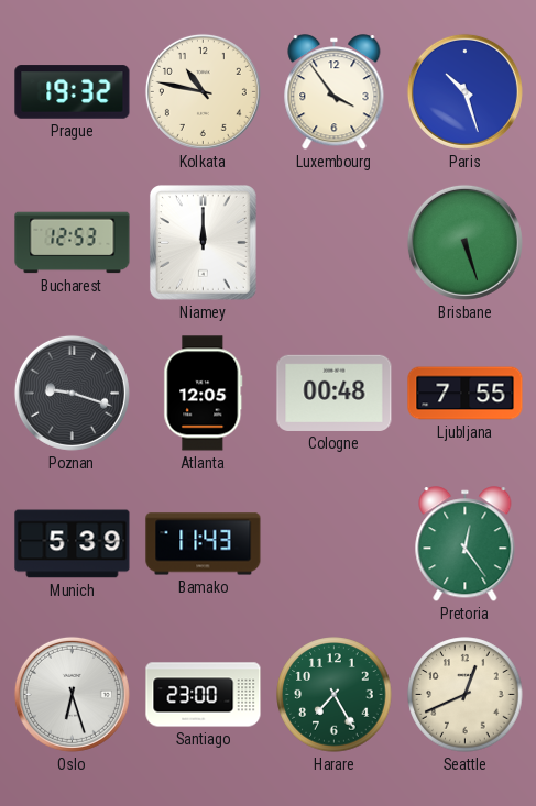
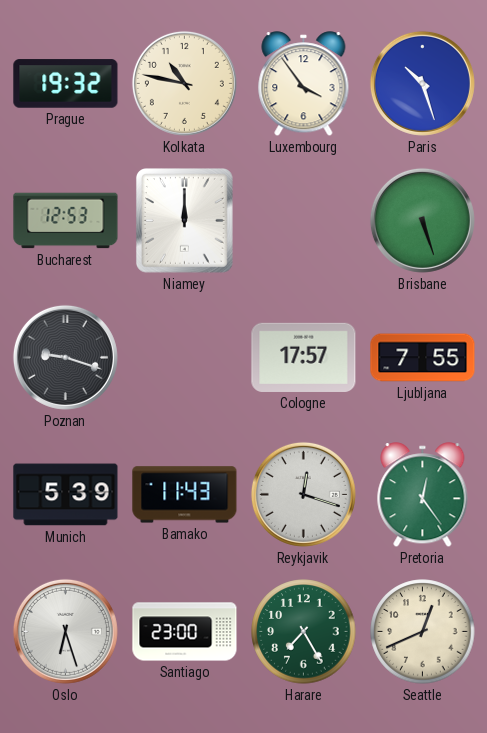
Atlanta: 12:05 -> none (204, 394)
Cologne: 00:48 -> 17:57 (304, 357)
Reykjavik: none -> 12:18 (303, 494)
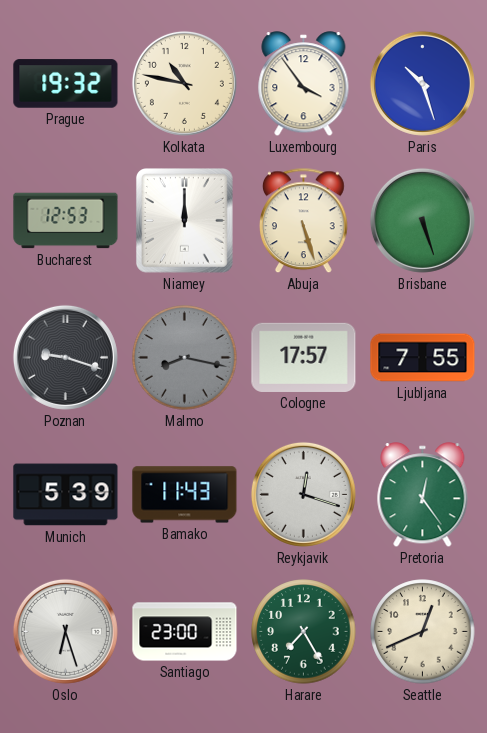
Abuja: none -> 5:27 (304, 221)
Malmo: none -> 8:17 (185, 358)
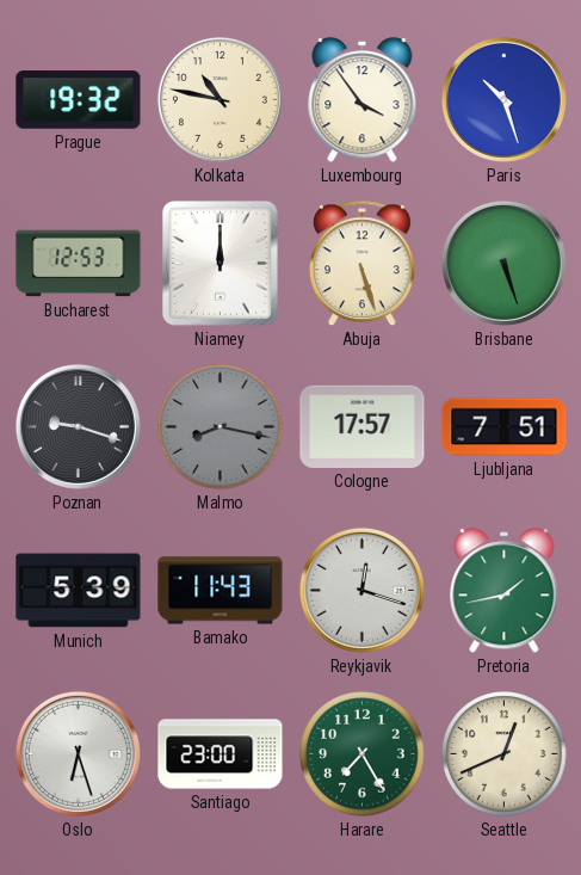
Ljubljana: 7:55 -> 7:51 (505, 427)
Pretoria: 12:24 -> 1:43 (505, 591)
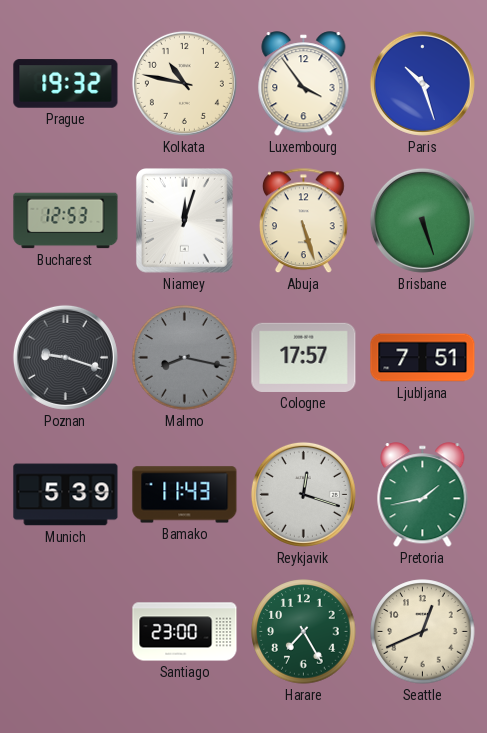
Niamey: 12:00 -> 12:03 (185, 221)
Oslo: 6:27 -> none (78, 753)
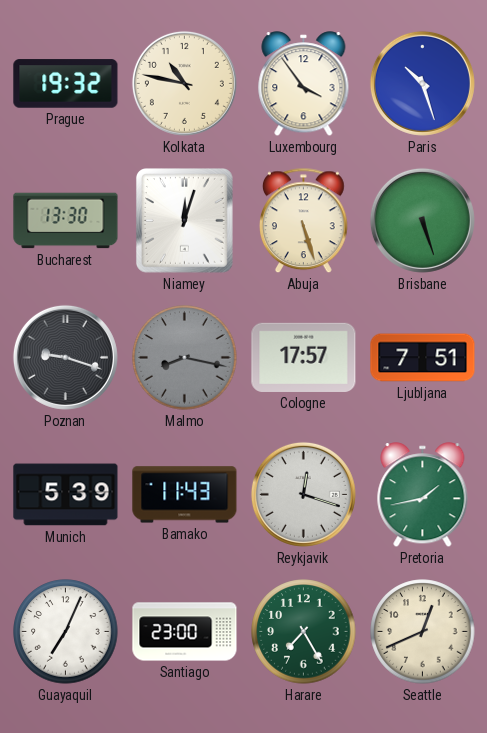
Bucharest: 12:53 -> 13:30 (66, 221)
Guayaquil: none -> 7:04 (66, 632)
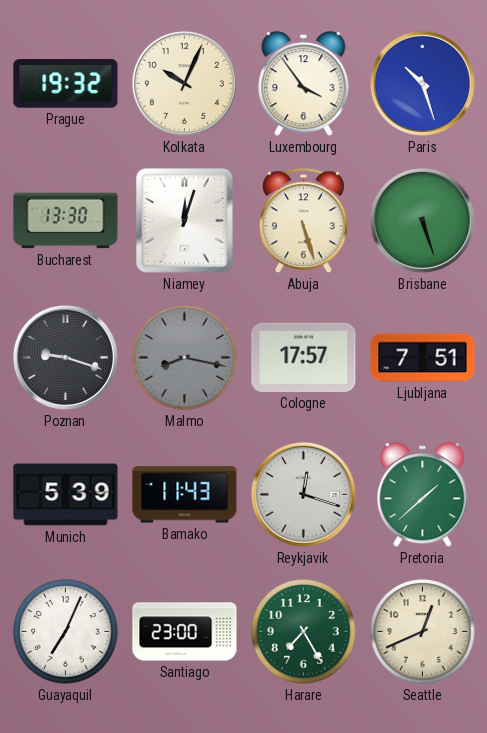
Kolkata: 10:47 -> 10:04 (184, 83)
Pretoria: 1:43 -> 1:38 (423, 495)
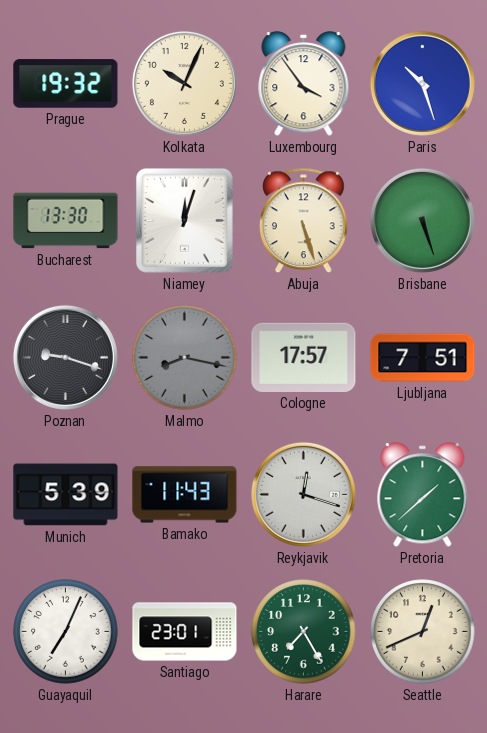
Santiago: 23:00 -> 23:01 (185, 632)
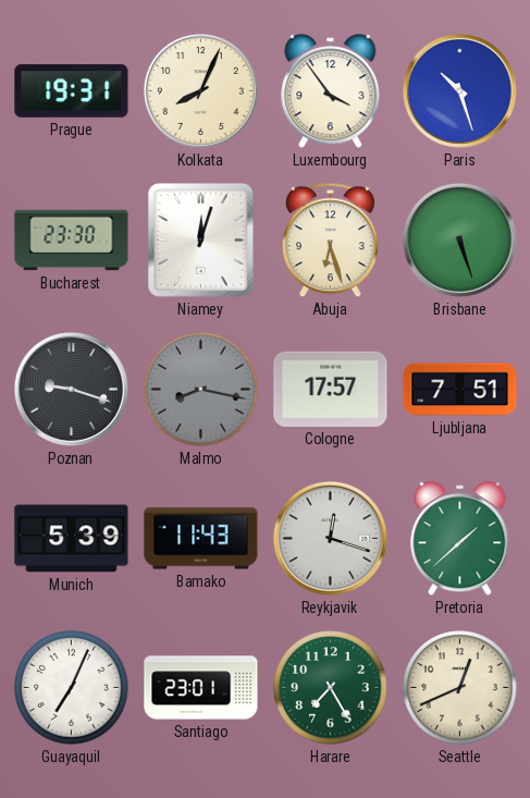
Prague: 19:32 -> 19:31 (72, 91)
Kolkata: 10:04 -> 8:04 (200, 90)
Bucharest: 13:30 -> 23:30 (72, 241)
Abuja: 5:27 -> 6:27 (331, 241)
